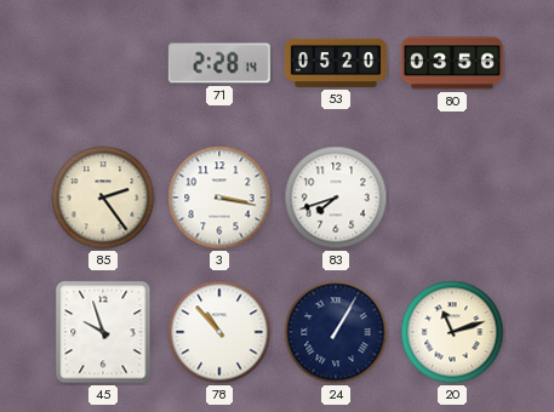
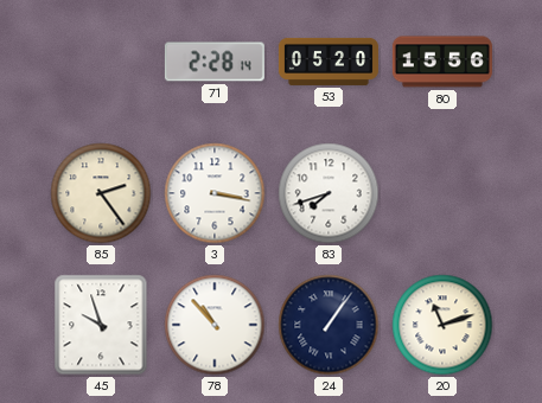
80: 03:56 -> 15:56 (442, 62)
24: 1:05 -> 1:06 (329, 325)
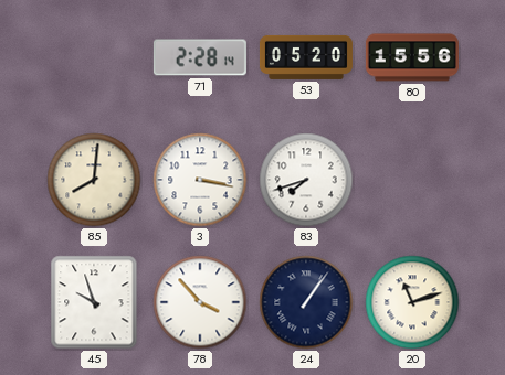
85: 2:24 -> 8:01 (94, 180)
78: 10:53 -> 3:53 (200, 302)
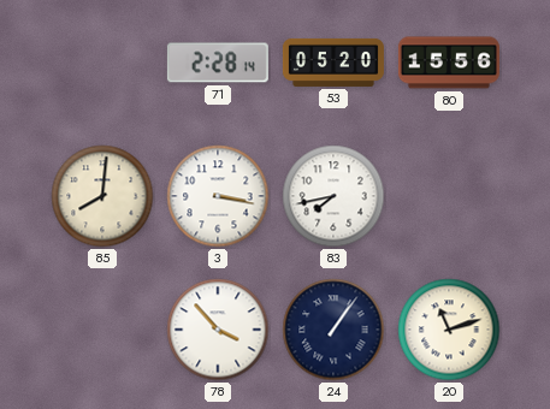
83: 7:42 -> 7:43 (333, 196)
45: 9:57 -> none (94, 302)
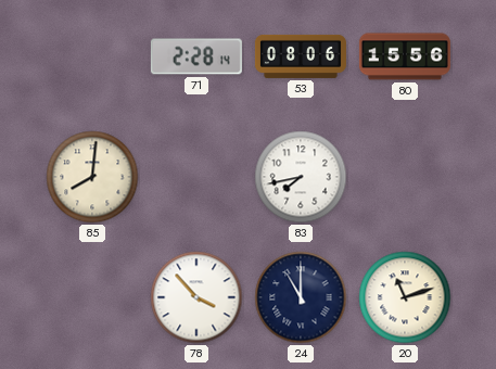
53: 05:20 -> 08:06 (301, 56)
3: 3:17 -> none (218, 196)
24: 1:06 -> 11:00 (301, 297)
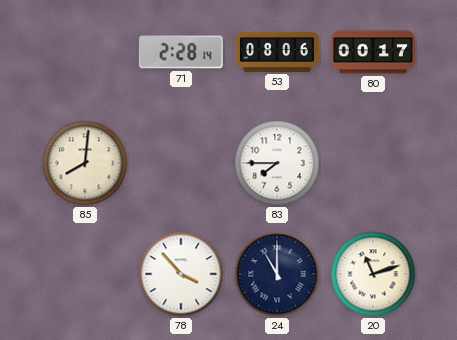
80: 15:56 -> 00:17 (373, 52)
83: 7:43 -> 7:45 (277, 163)
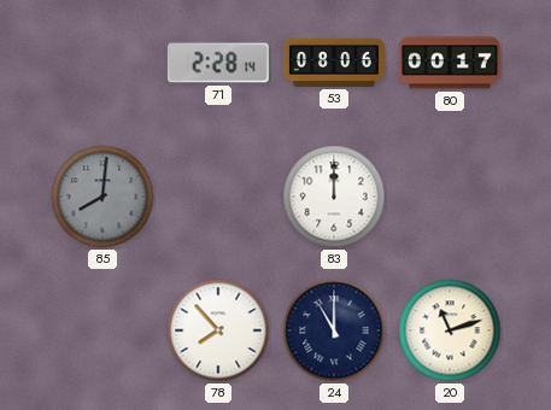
85 dial: cream -> grey (102, 197)
83: 7:45 -> 12:00 (334, 197)
78: 3:53 -> 7:53 (218, 330)
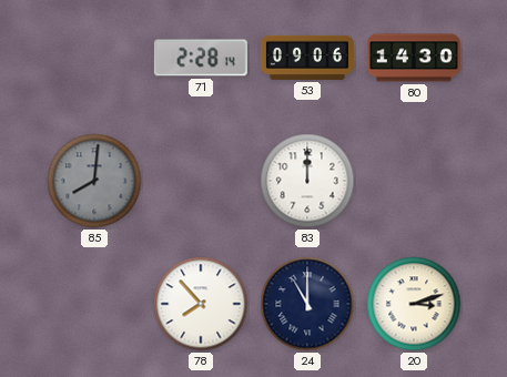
53: 08:06 -> 09:06 (307, 58)
80: 00:17 -> 14:30 (414, 58)
20: 11:12 -> 3:12 (414, 304)
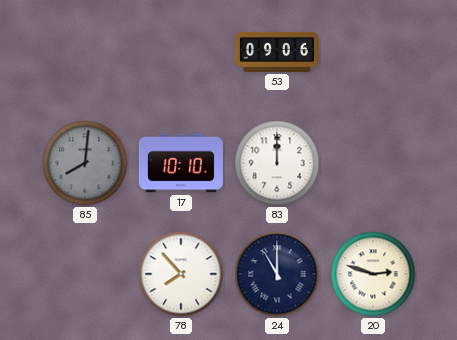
71: 2:28 -> none (201, 58)
80: 14:30 -> none (414, 58)
17: none -> 10:10 (181, 163)
20: 3:12 -> 2:48 (373, 274)
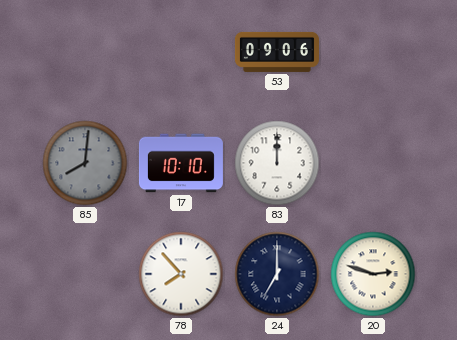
24: 11:00 -> 7:00 (277, 274)
